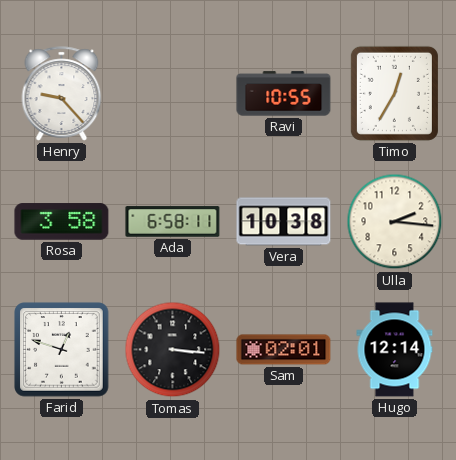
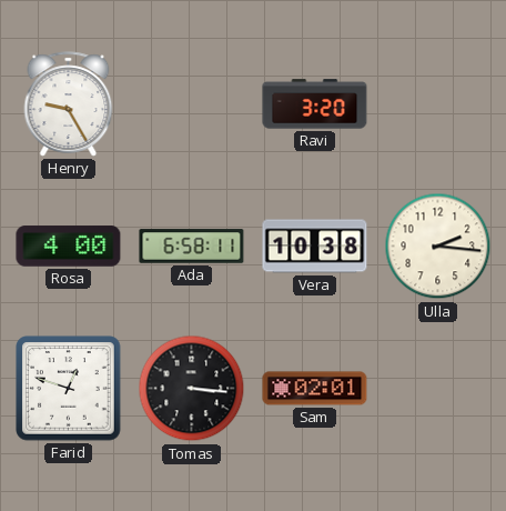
Henry: 9:23 -> 9:25 (69, 104)
Ravi: 10:55 -> 3:20 (315, 104)
Timo: 12:35 -> none (394, 93)
Rosa: 3:58 -> 4:00 (69, 247)
Hugo: 12:14 -> none (395, 350)
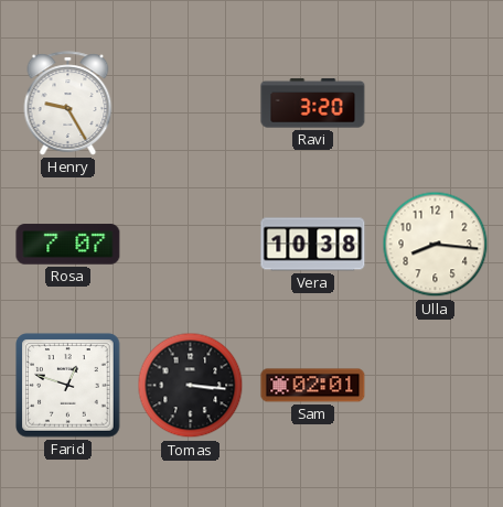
Rosa: 4:00 -> 7:07 (68, 245)
Ada: 6:58 -> none (192, 247)
Ulla: 2:16 -> 8:16 (436, 245)
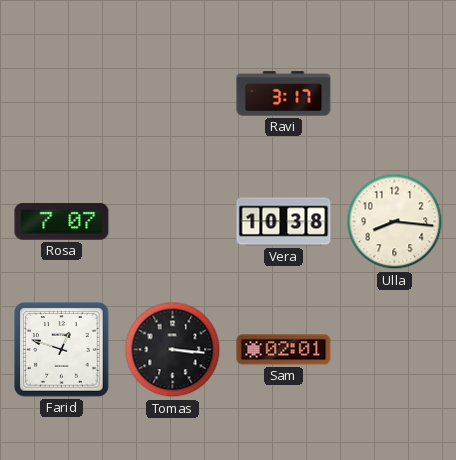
Henry: 9:25 -> none (68, 104)
Ravi: 3:20 -> 3:17 (284, 94)
